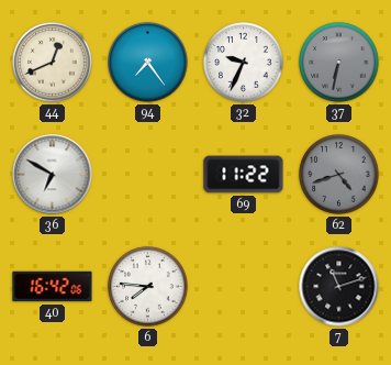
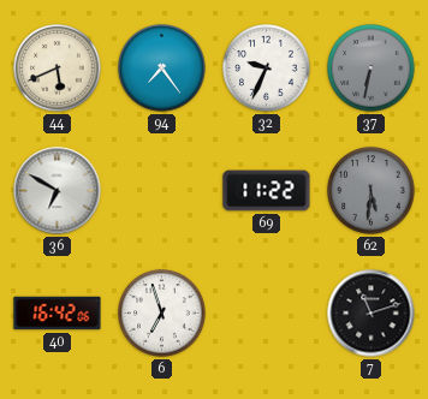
44: 12:41 -> 5:41 (58, 69)
62: 4:42 -> 5:31 (371, 191)
6: 7:46 -> 6:57 (162, 314)
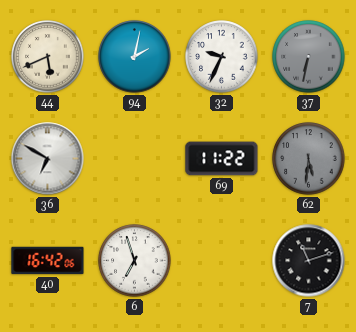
94: 7:24 -> 2:02 (135, 57)
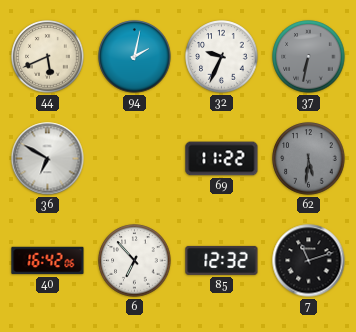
6: 6:57 -> 6:53 (135, 261)
85: none -> 12:32 (222, 260)
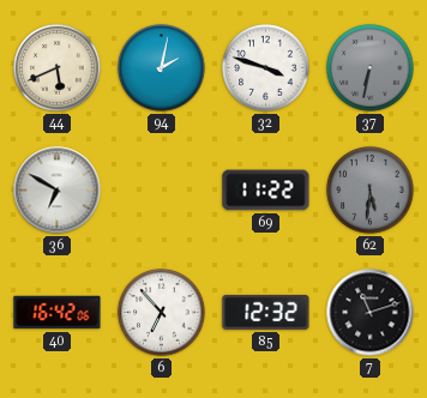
32: 9:34 -> 3:48 (266, 68)
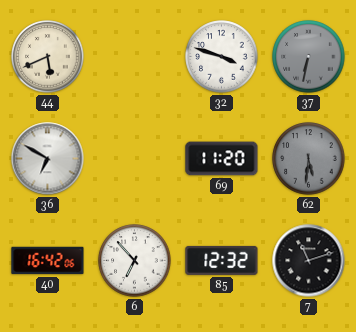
94: 2:02 -> none (162, 68)
69: 11:22 -> 11:20 (222, 159)
